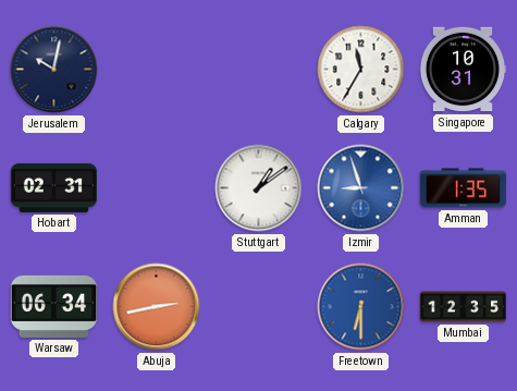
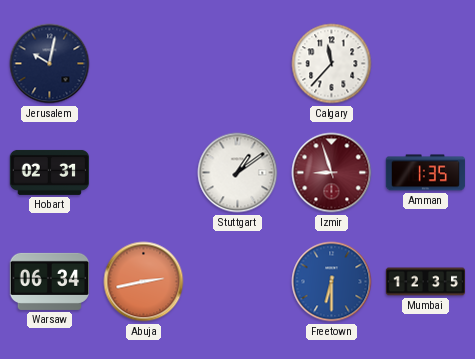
Calgary: 11:35 -> 11:37 (332, 64)
Singapore: 10:31 -> none (463, 70)
Izmir dial: blue -> burgundy (332, 173)
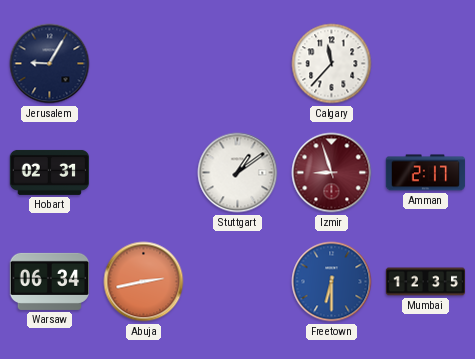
Jerusalem: 10:02 -> 9:05 (50, 64)
Amman: 1:35 -> 2:17 (426, 173)
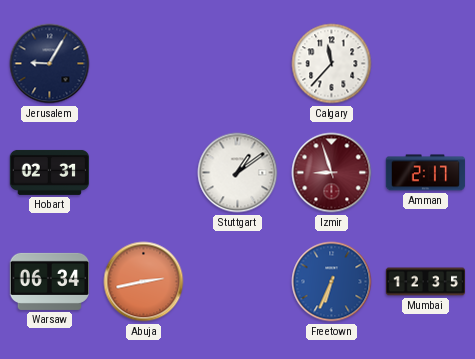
Freetown: 6:30 -> 6:34 (332, 282)
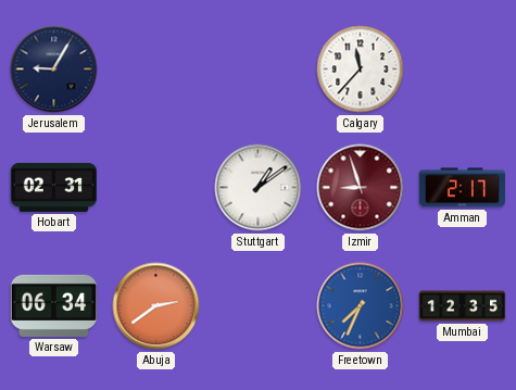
Abuja: 2:43 -> 2:39 (156, 306)
Freetown: 6:34 -> 7:34 (361, 306)
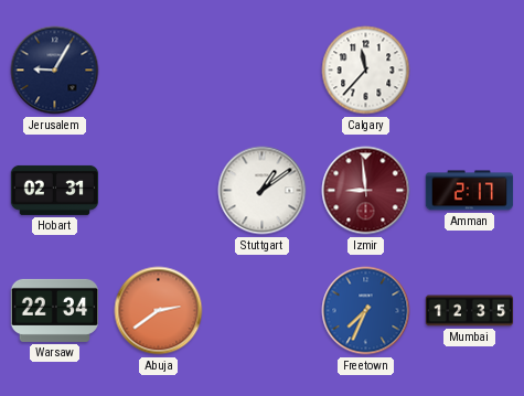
Izmir: 8:57 -> 8:59 (366, 191)
Warsaw: 06:34 -> 22:34 (55, 310)
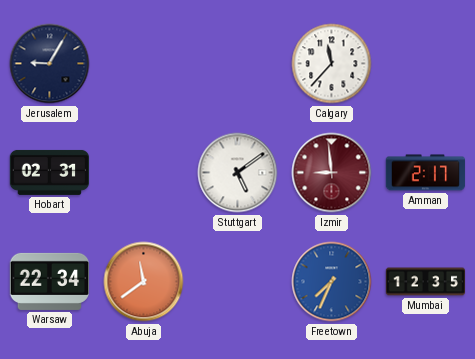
Stuttgart: 1:09 -> 5:09 (238, 173)
Abuja: 2:39 -> 11:39 (144, 282)
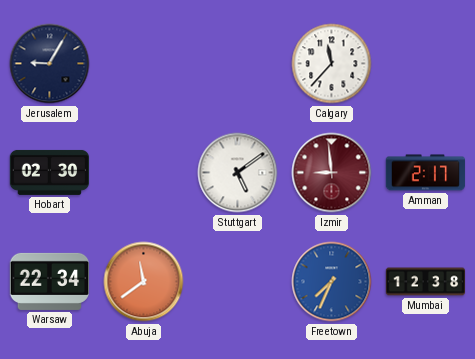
Hobart: 02:31 -> 02:30 (50, 172)
Mumbai: 12:35 -> 12:38 (426, 282)
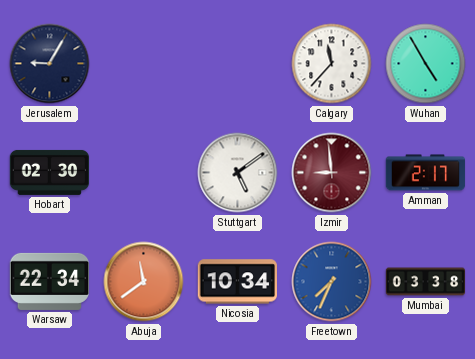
Wuhan: none -> 4:55 (426, 64)
Nicosia: none -> 10:34 (237, 282)
Mumbai: 12:38 -> 03:38 (426, 282)
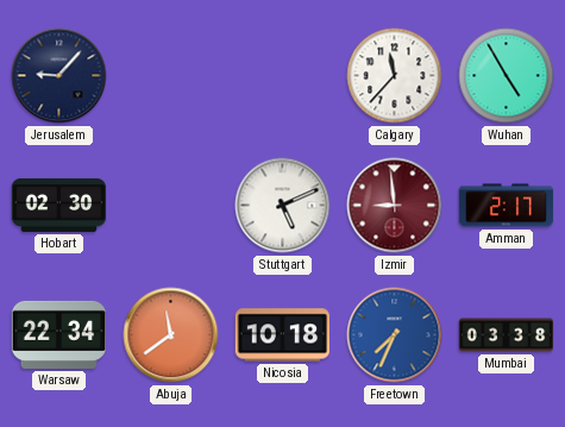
Jerusalem: 9:05 -> 9:07 (59, 76)
Stuttgart: 5:09 -> 5:11 (283, 206)
Nicosia: 10:34 -> 10:18 (282, 335)
